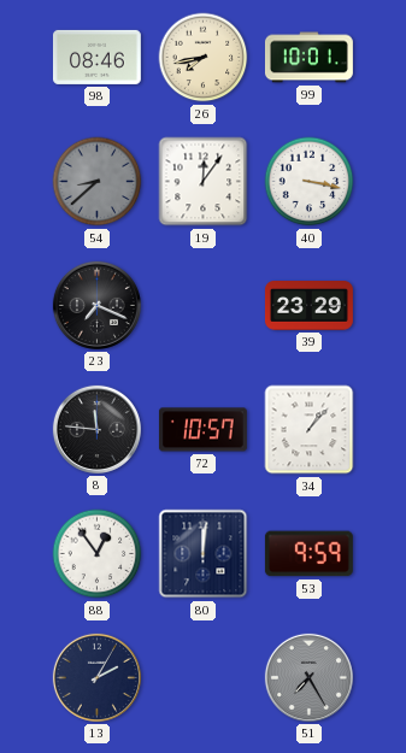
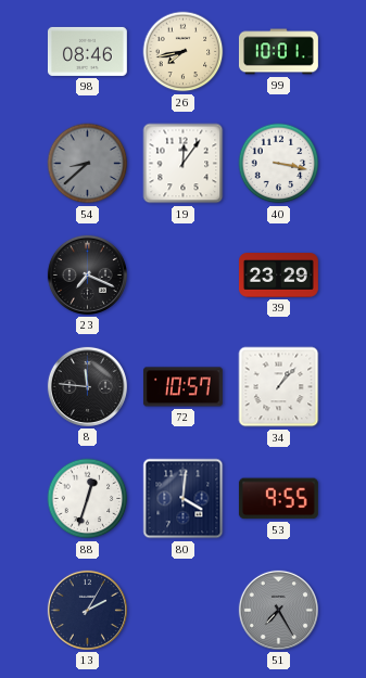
88: 12:54 -> 12:33 (88, 499)
80: 12:01 -> 4:01 (184, 499)
53: 9:59 -> 9:55 (278, 499)
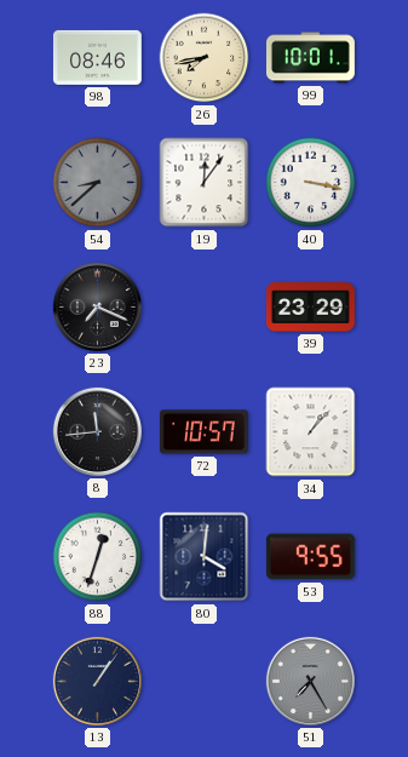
8: 11:46 -> 11:44 (97, 431)
13: 2:05 -> 1:06 (97, 681)
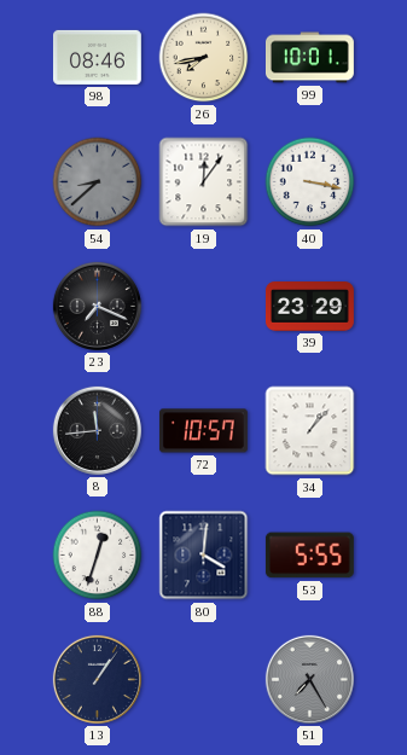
53: 9:55 -> 5:55 (309, 556)
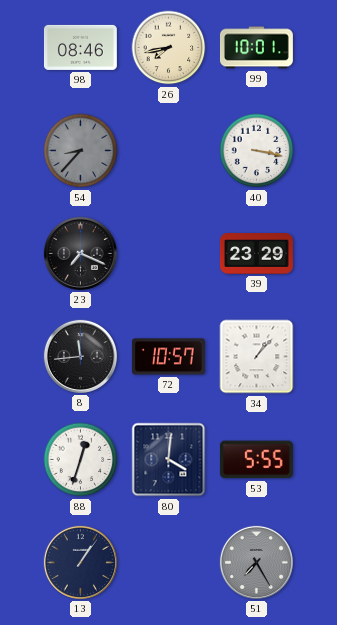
54: 8:38 -> 8:37 (81, 151)
19: 12:06 -> none (204, 182)
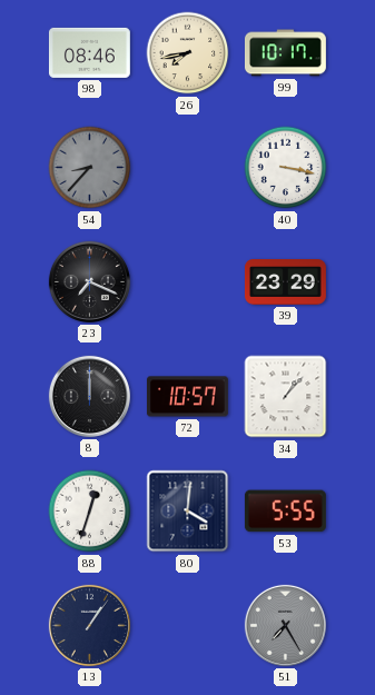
99: 10:01 -> 10:17 (285, 53)
8: 11:44 -> 12:00 (89, 396)
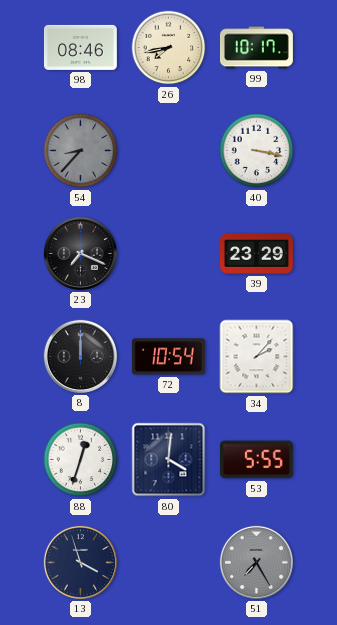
72: 10:57 -> 10:54 (168, 357)
34: 1:07 -> 2:07 (257, 357)
13: 1:06 -> 3:57 (80, 562)
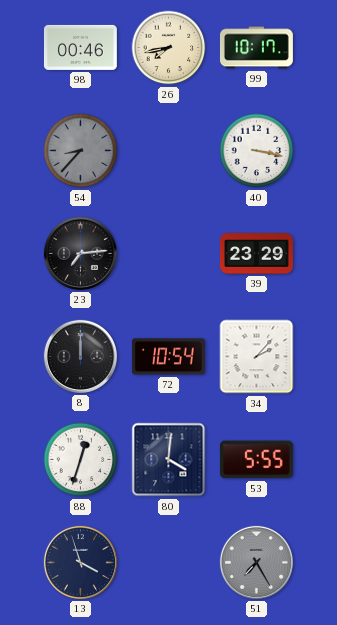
98: 08:46 -> 00:46 (80, 47)
23: 7:19 -> 7:14 (80, 253)
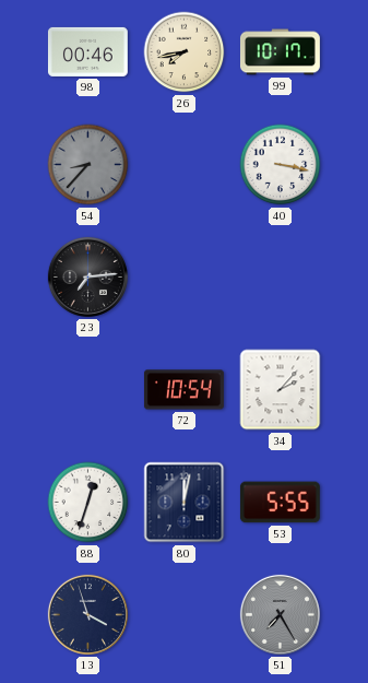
39: 23:29 -> none (256, 254)
8: 12:00 -> none (80, 356)
80: 4:01 -> 12:02 (185, 503)
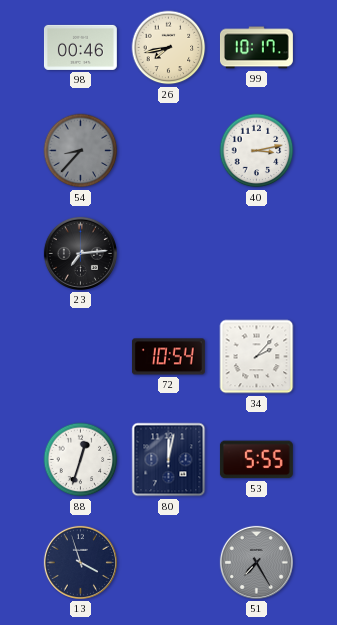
40: 3:17 -> 3:13 (257, 151)
